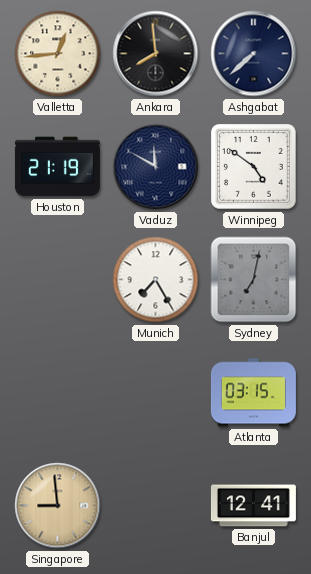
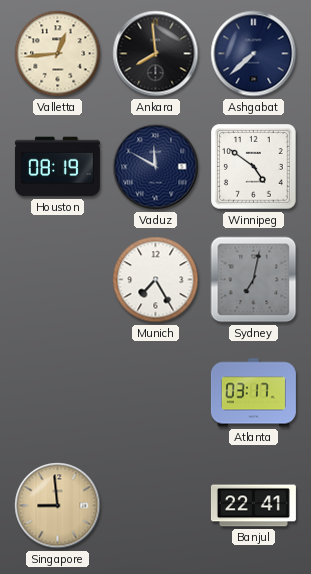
Houston: 21:19 -> 08:19 (57, 167)
Atlanta: 03:15 -> 03:17 (253, 393)
Banjul: 12:41 -> 22:41 (253, 506)
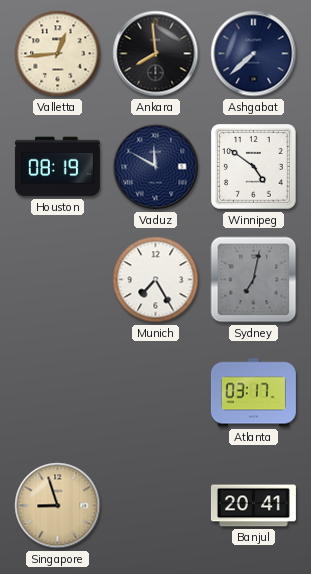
Singapore: 8:59 -> 8:57 (58, 506)
Banjul: 22:41 -> 20:41 (253, 506)
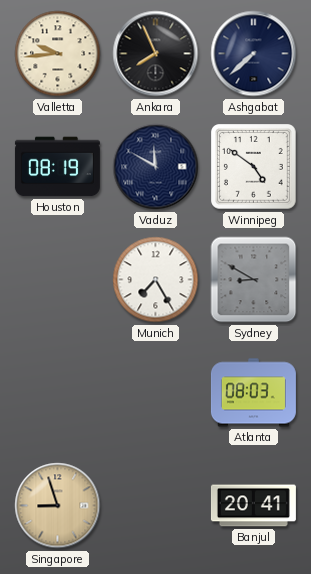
Valletta: 12:44 -> 9:44 (58, 54)
Ankara: 7:59 -> 7:56 (156, 54)
Sydney: 7:02 -> 8:50 (254, 280)
Atlanta: 03:17 -> 08:03 (253, 393)
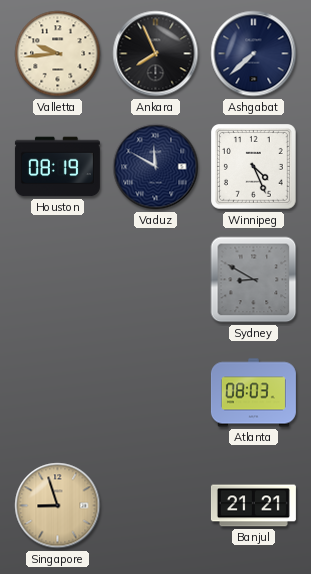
Winnipeg: 4:51 -> 4:26 (254, 167)
Munich: 7:25 -> none (156, 280)
Banjul: 20:41 -> 21:21 (253, 506)
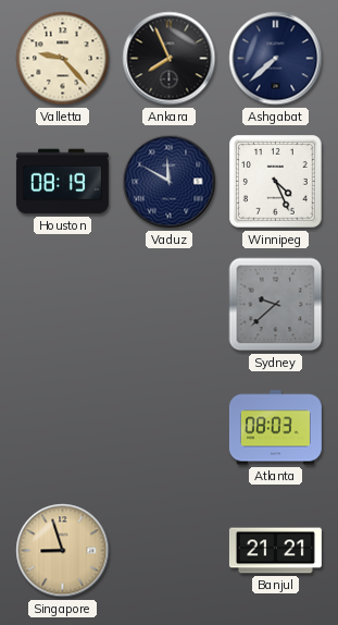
Valletta: 9:44 -> 9:23 (63, 59)
Sydney: 8:50 -> 9:38 (276, 305)
